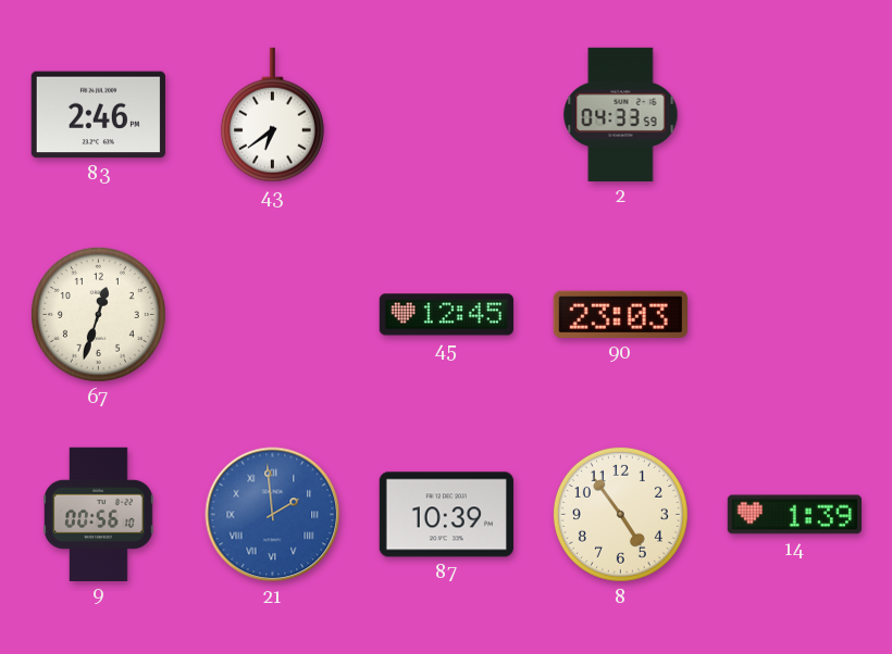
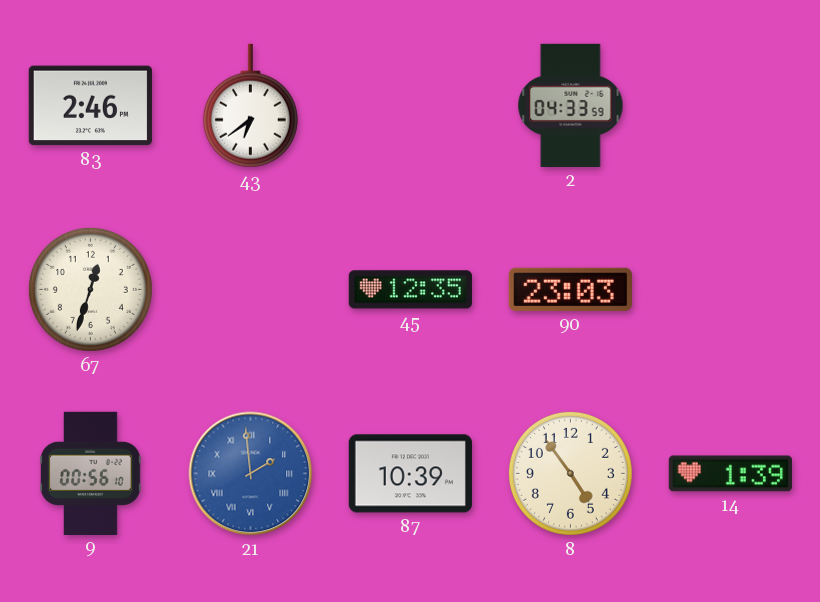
45: 12:45 -> 12:35 (410, 290)
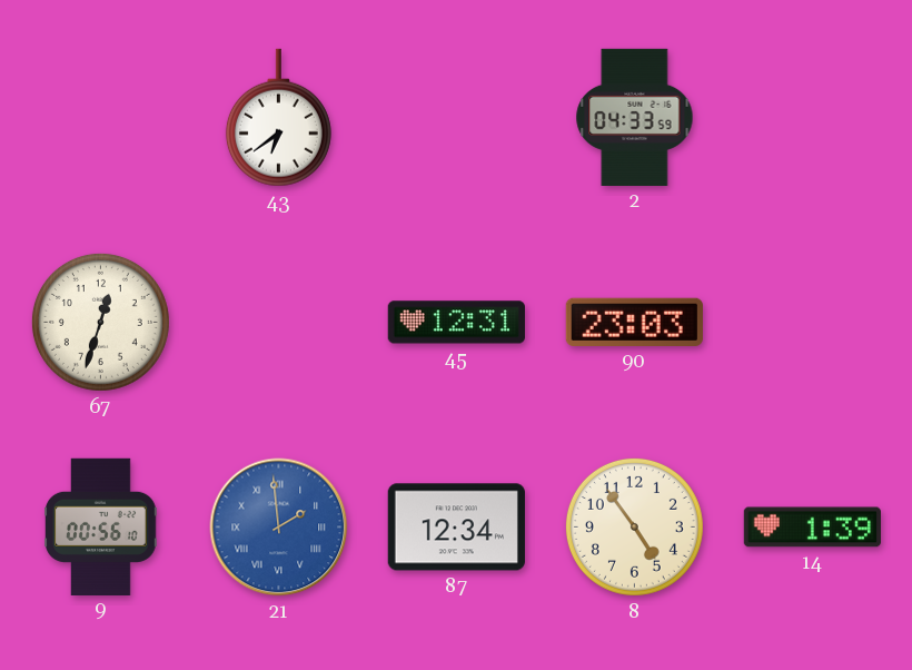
83: 2:46 -> none (90, 106)
45: 12:35 -> 12:31 (456, 323)
87: 10:39 -> 12:34 (456, 528)
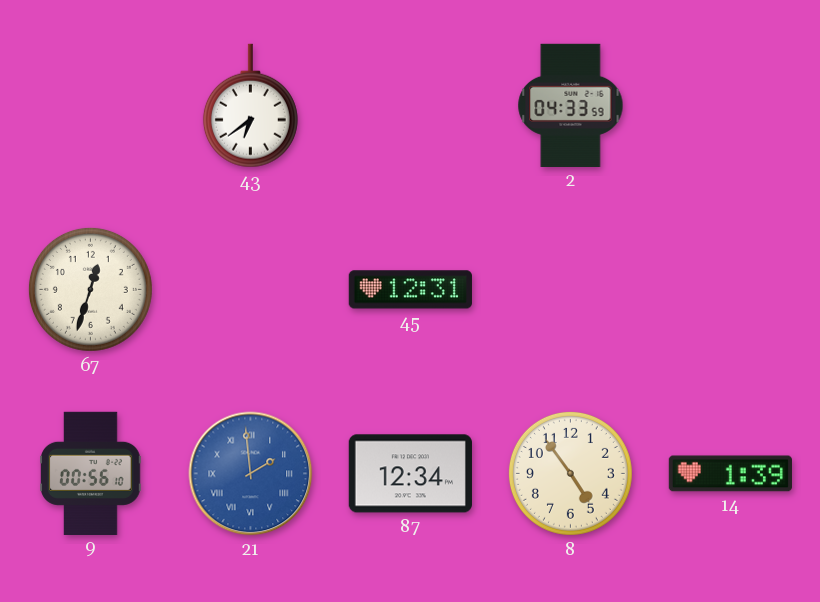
90: 23:03 -> none (634, 322)
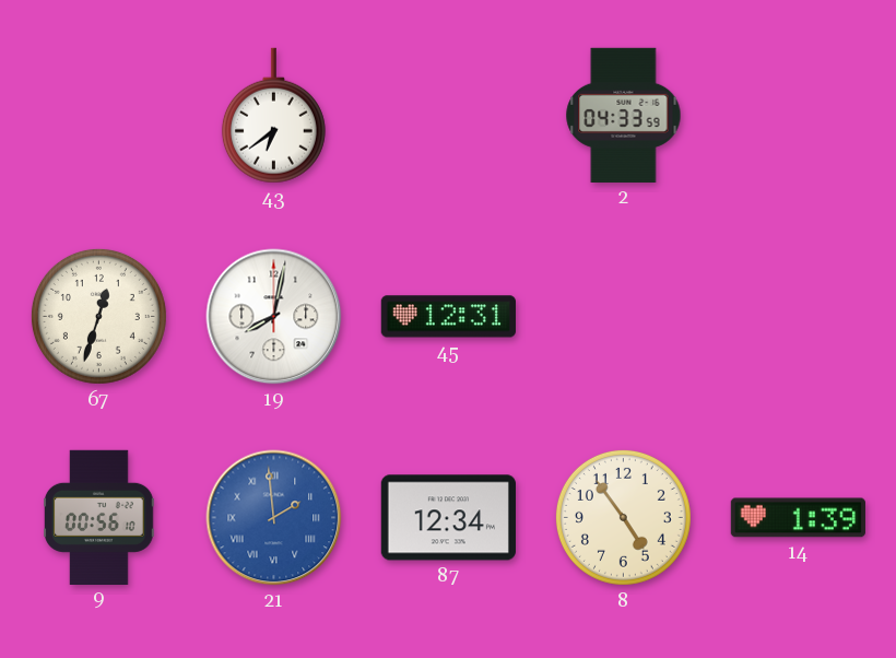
19: none -> 8:02 (274, 317)
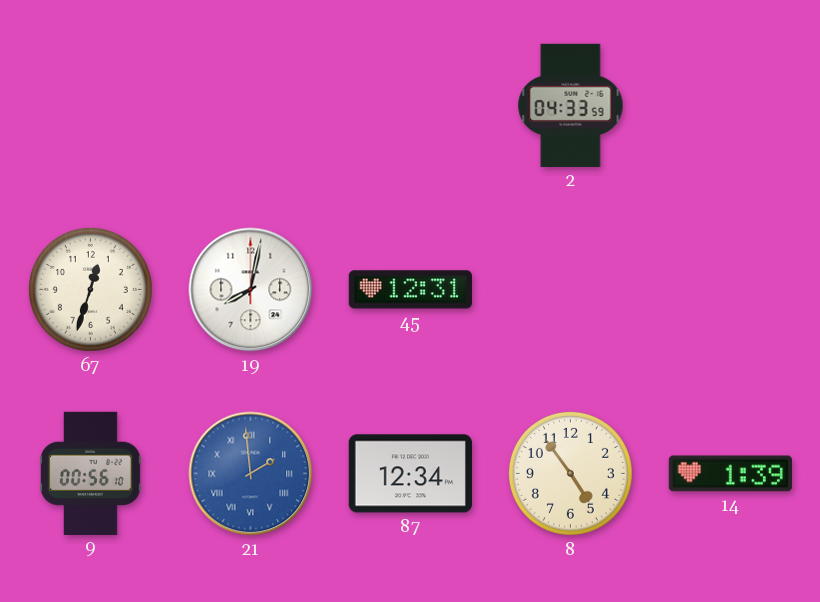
43: 6:39 -> none (273, 116)
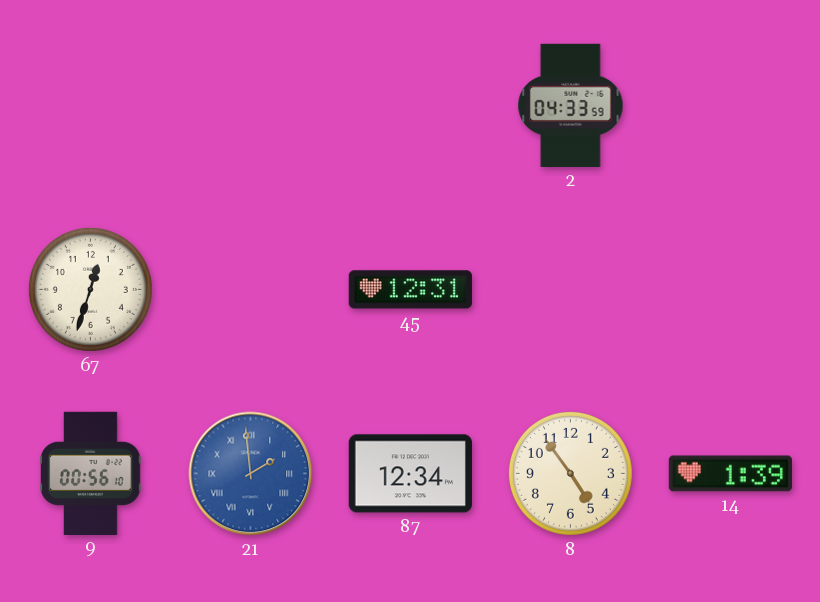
19: 8:02 -> none (251, 290)
